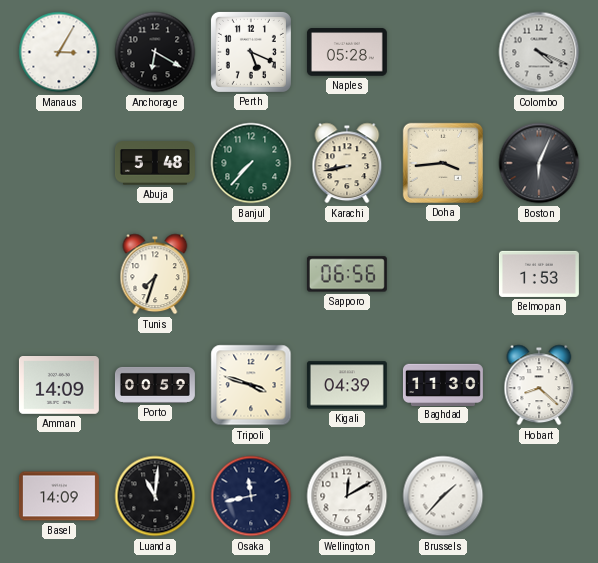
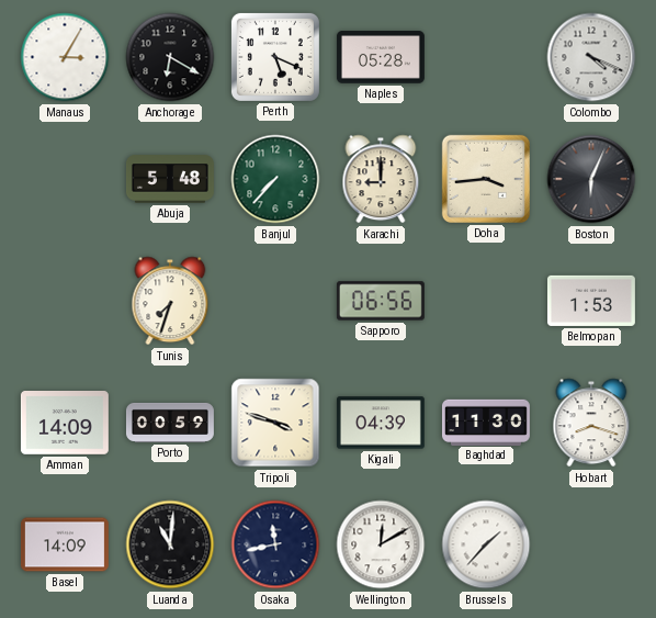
Karachi: 8:43 -> 9:00 (381, 179)
Hobart: 8:22 -> 8:18 (591, 423)
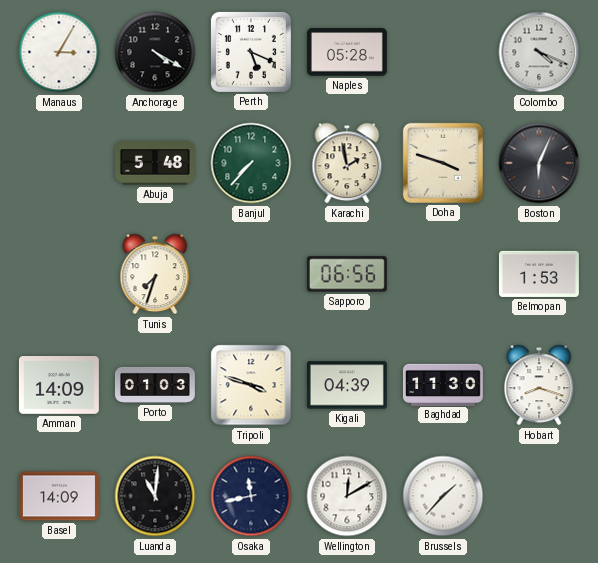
Anchorage: 6:20 -> 4:20 (155, 52)
Karachi: 9:00 -> 1:58 (347, 163)
Doha: 3:44 -> 3:48 (443, 163)
Porto: 00:59 -> 01:03 (155, 385)
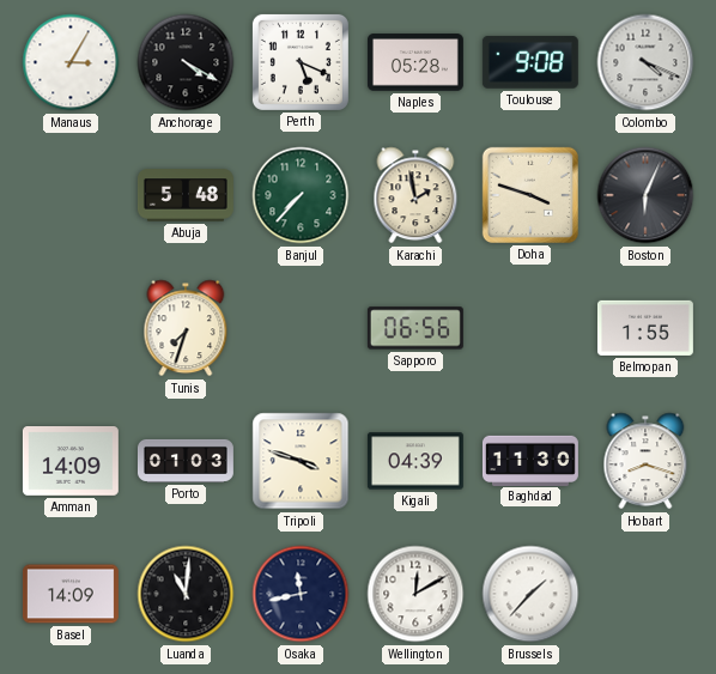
Toulouse: none -> 9:08 (530, 62)
Belmopan: 1:53 -> 1:55 (645, 328)
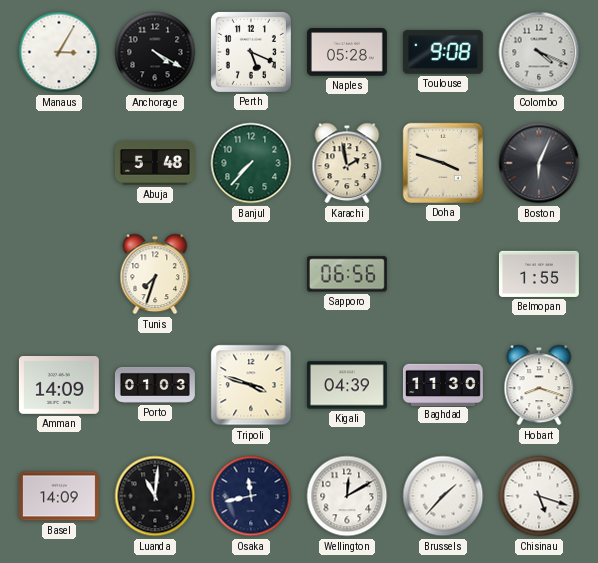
Chisinau: none -> 5:18 (539, 496)
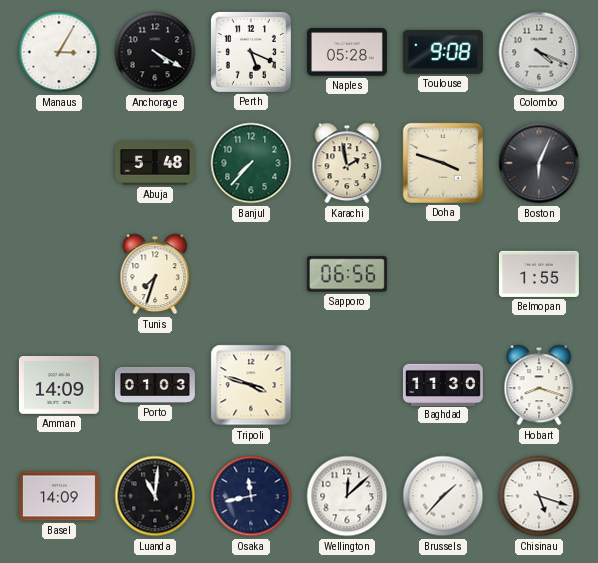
Kigali: 04:39 -> none (347, 385)
Wellington: 12:10 -> 12:08 (347, 496)
